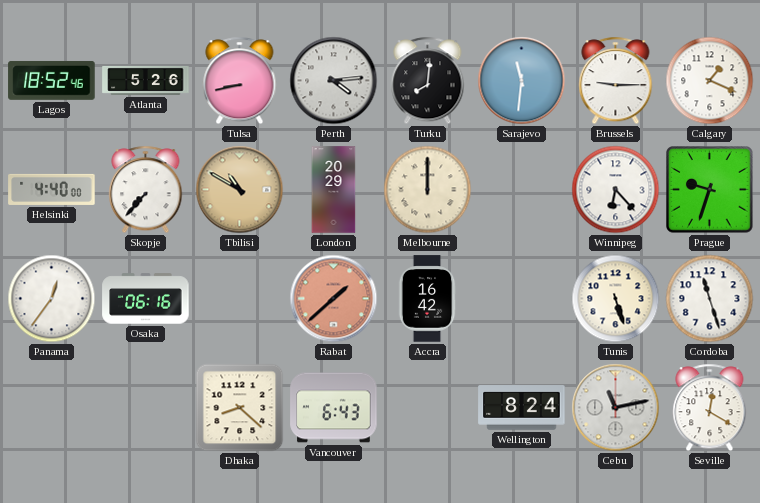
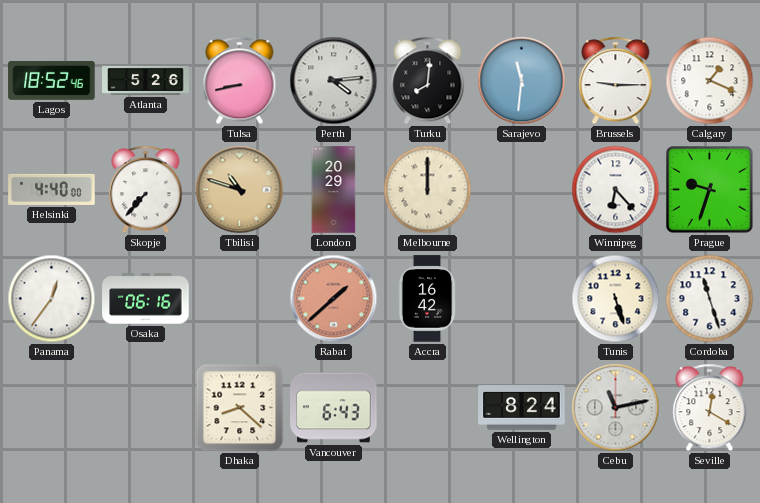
Tbilisi: 10:50 -> 10:48 (240, 190)
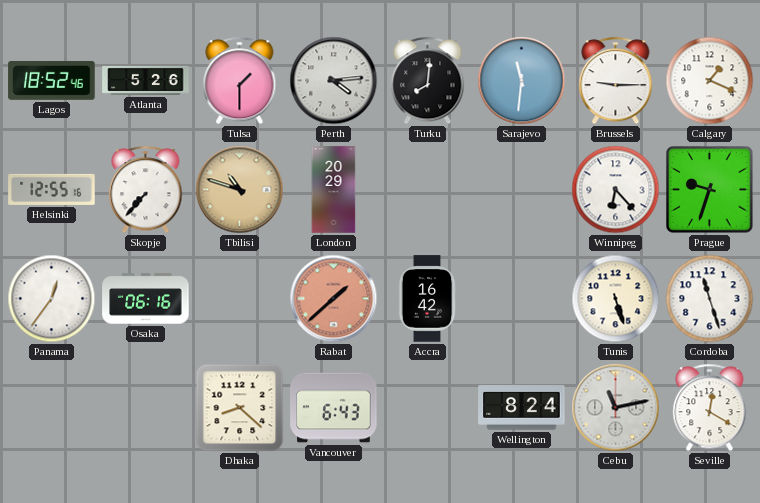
Tulsa: 8:43 -> 1:30 (240, 81)
Helsinki: 4:40 -> 12:55 (52, 189)
Melbourne: 12:00 -> none (428, 190)
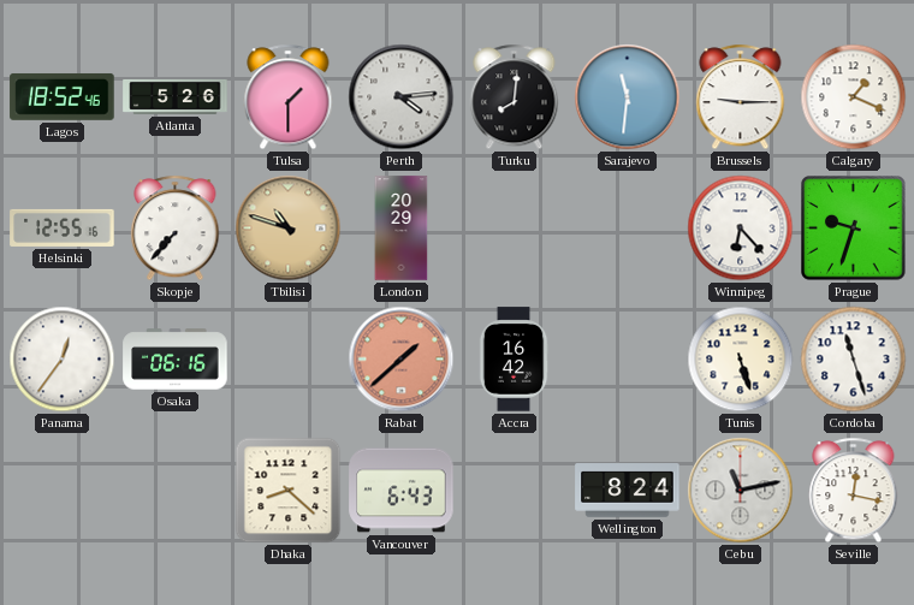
Seville: 12:20 -> 12:17 (854, 491)
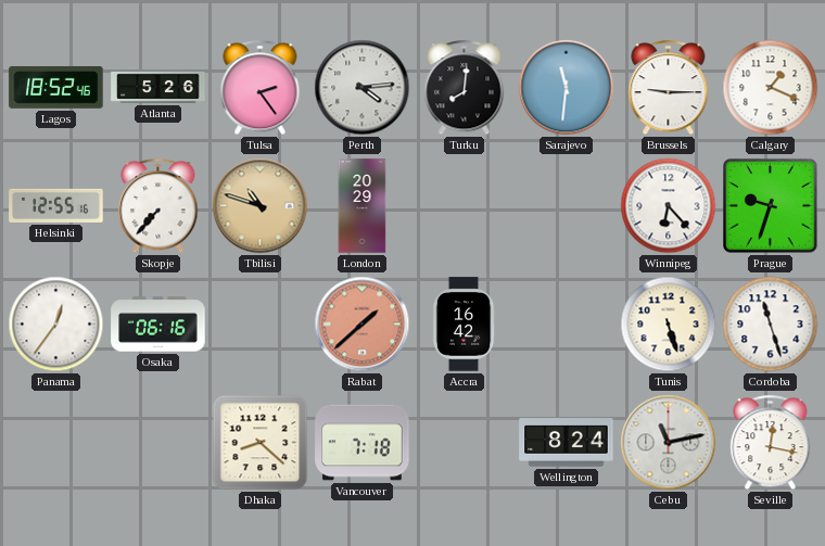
Tulsa: 1:30 -> 2:24 (261, 88)
Vancouver: 6:43 -> 7:18 (363, 443)
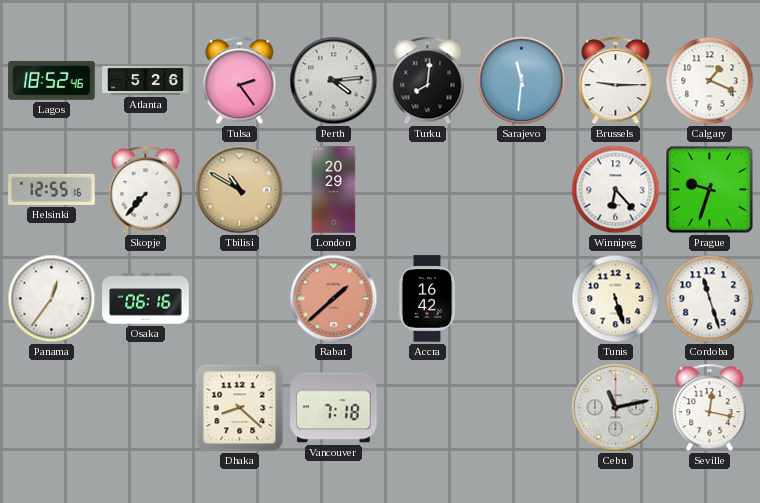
Tbilisi: 10:48 -> 10:50 (240, 190)
Wellington: 8:24 -> none (567, 443)
